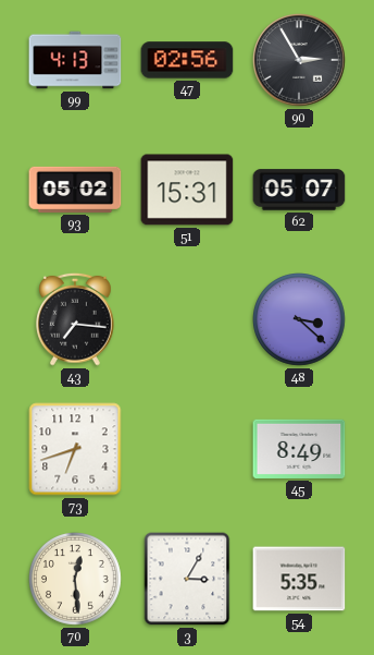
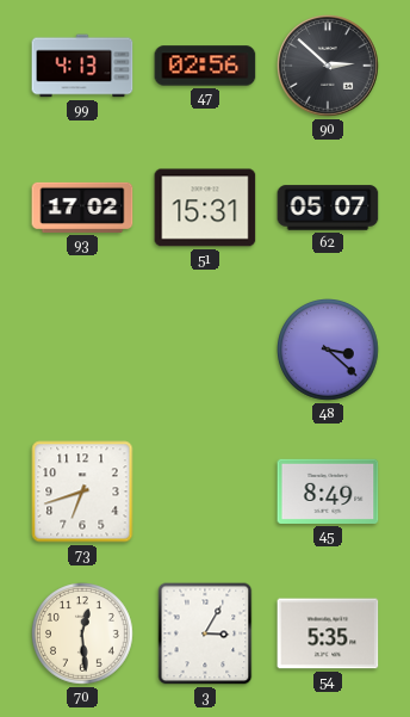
90: 2:55 -> 2:52 (328, 66)
93: 05:02 -> 17:02 (82, 208)
43: 7:16 -> none (76, 319)
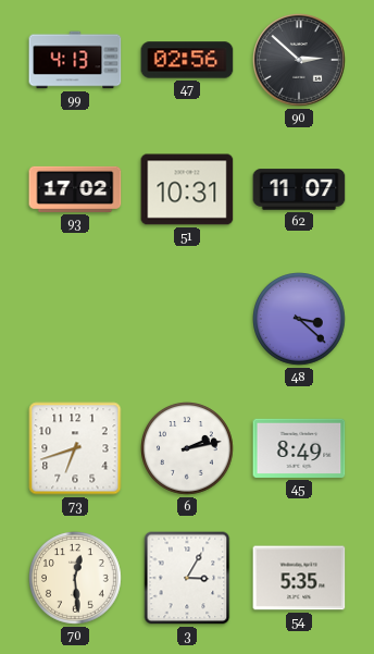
51: 15:31 -> 10:31 (187, 189)
62: 05:07 -> 11:07 (299, 189)
6: none -> 2:13 (188, 449)
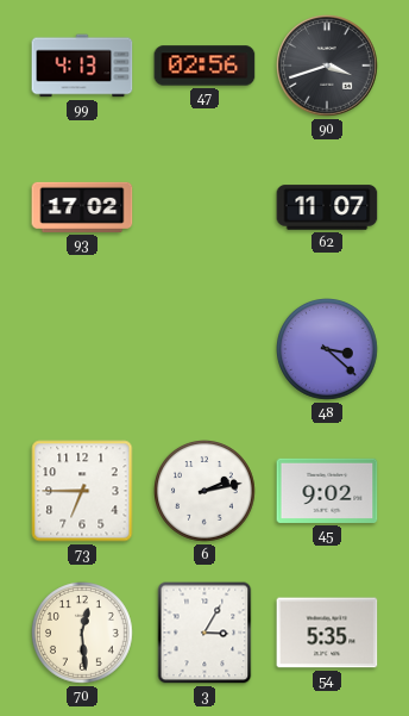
90: 2:52 -> 3:42 (327, 66)
51: 10:31 -> none (187, 189)
73: 6:42 -> 6:45 (82, 491)
45: 8:49 -> 9:02 (327, 491)
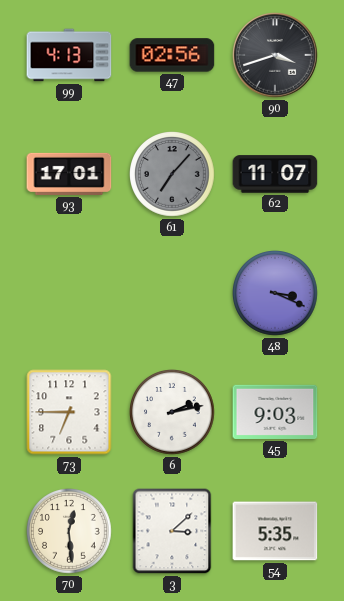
93: 17:02 -> 17:01 (69, 174)
61: none -> 7:07 (173, 175)
48: 3:22 -> 3:19 (276, 294)
45: 9:02 -> 9:03 (275, 412)
3: 3:05 -> 3:08 (172, 531)
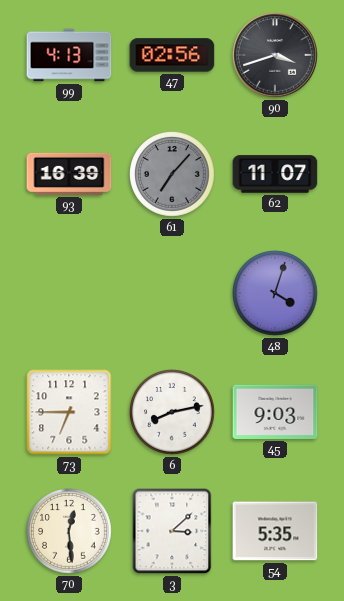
93: 17:01 -> 16:39 (69, 174)
48: 3:19 -> 4:03 (276, 294)
6: 2:13 -> 8:13 (173, 413)
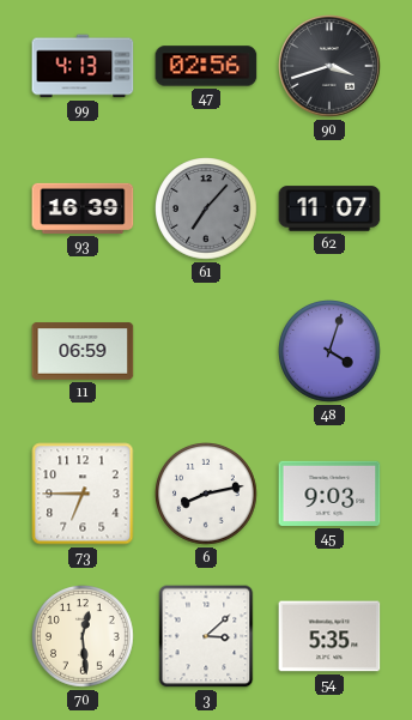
11: none -> 06:59 (83, 351)
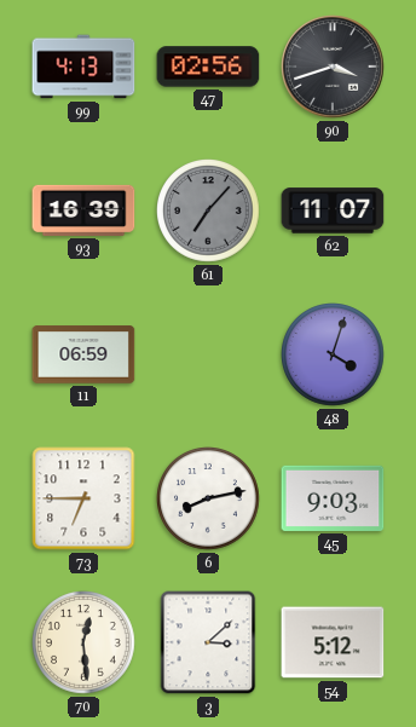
54: 5:35 -> 5:12 (333, 642)
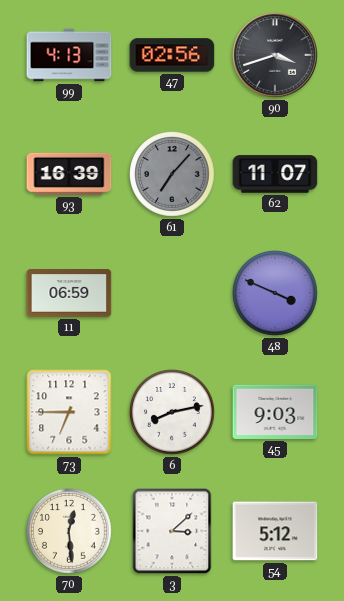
48: 4:03 -> 3:49 (276, 294)
